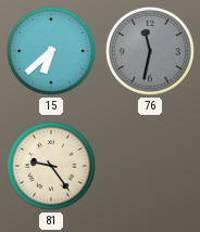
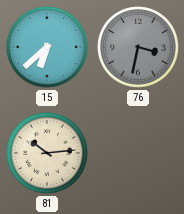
76: 11:32 -> 3:32 (139, 48)
81: 9:24 -> 10:14 (48, 154)
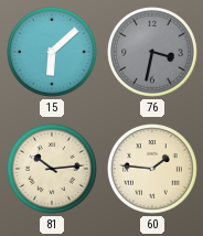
15: 6:38 -> 6:08 (53, 53)
60: none -> 1:46 (153, 170)
